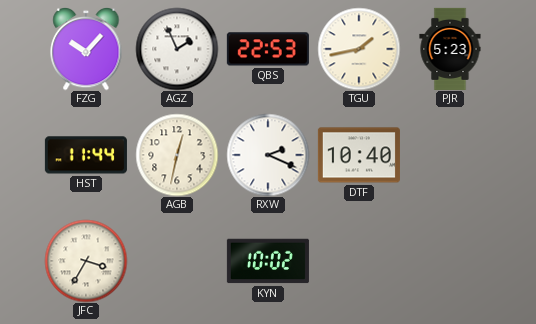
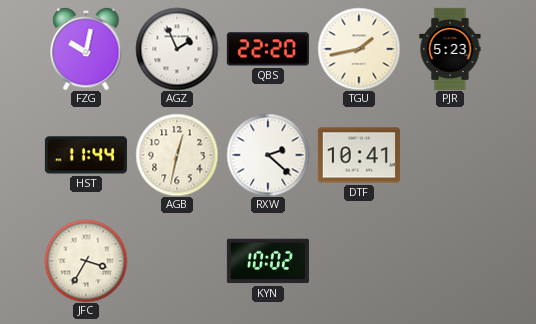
FZG: 10:07 -> 10:02 (86, 49)
QBS: 22:53 -> 22:20 (268, 49)
RXW: 2:19 -> 2:22 (268, 155)
DTF: 10:40 -> 10:41 (359, 155)
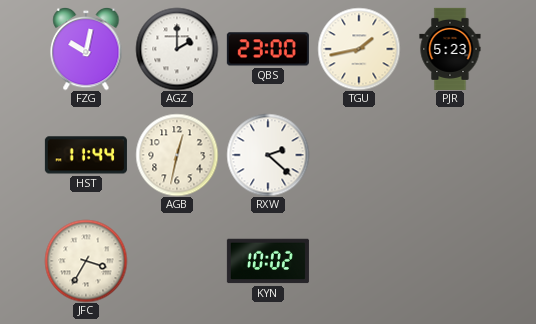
AGZ: 1:56 -> 2:00 (177, 49)
QBS: 22:20 -> 23:00 (268, 49)
DTF: 10:41 -> none (359, 155)
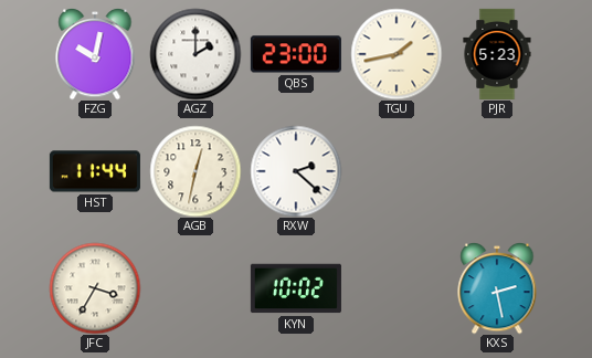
KXS: none -> 2:28 (497, 288)
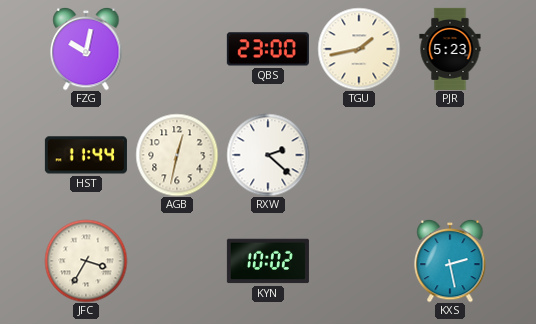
AGZ: 2:00 -> none (195, 54)
